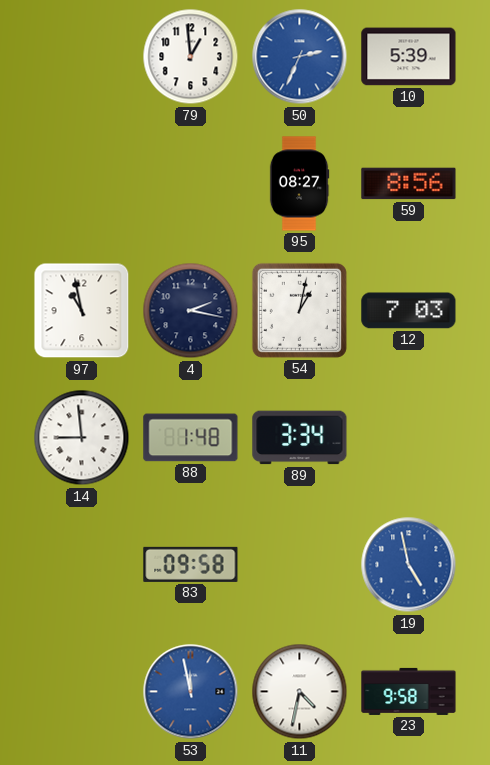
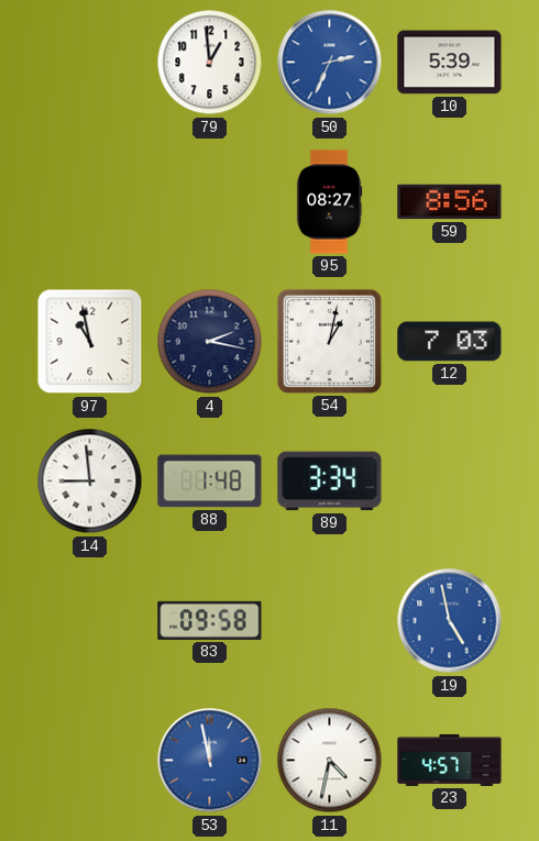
23: 9:58 -> 4:57 (450, 760)
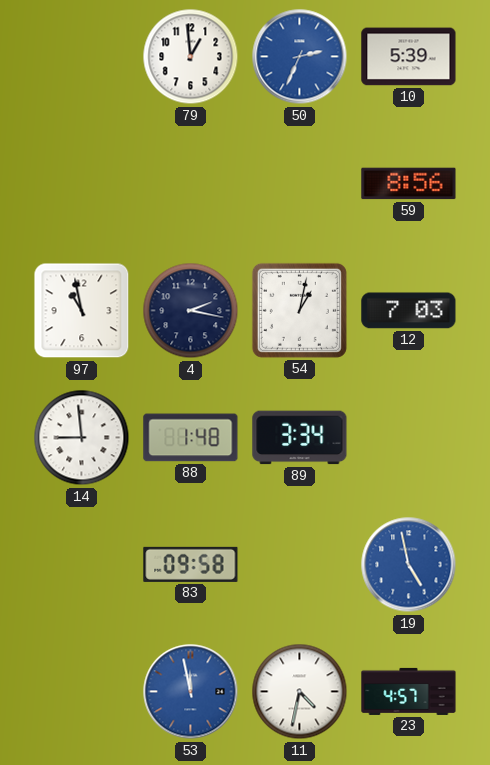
95: 08:27 -> none (329, 202)
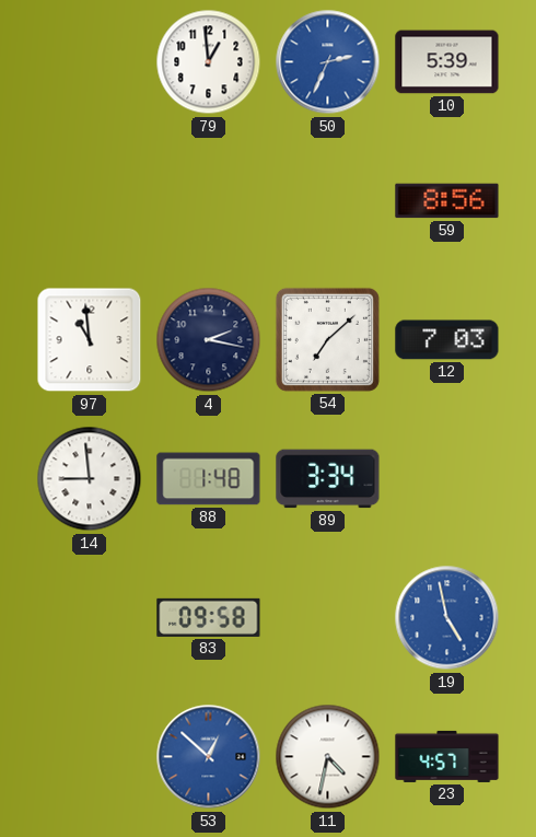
97: 10:58 -> 10:59 (90, 340)
54: 1:02 -> 7:08 (327, 339)
53: 11:58 -> 12:52 (209, 757)
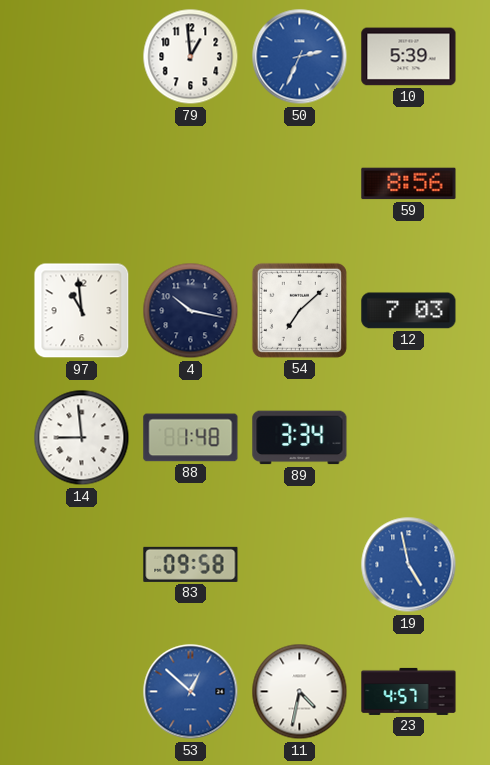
4: 2:17 -> 10:17 (191, 311)
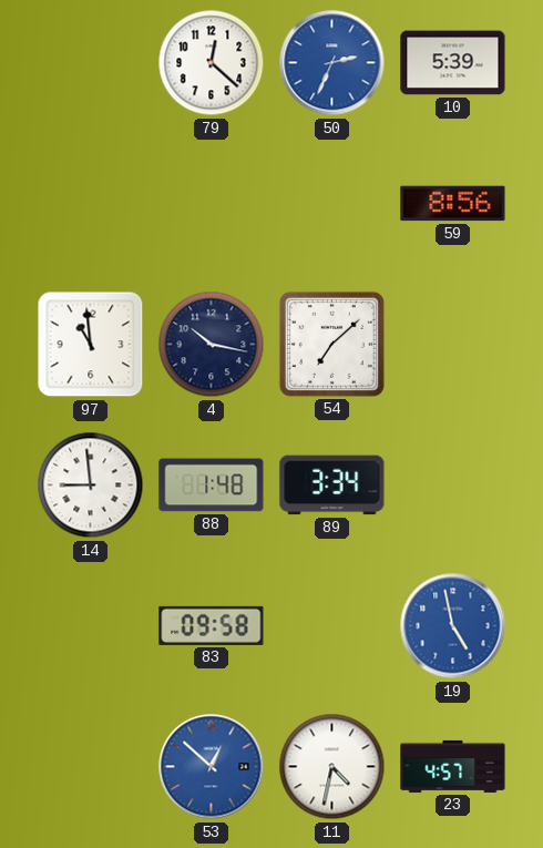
79: 12:59 -> 12:22 (212, 63)
12: 7:03 -> none (409, 311)
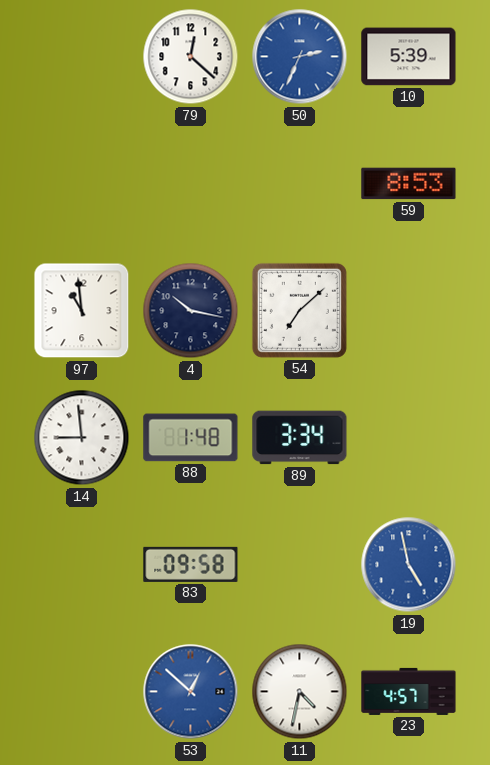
59: 8:56 -> 8:53 (409, 184)
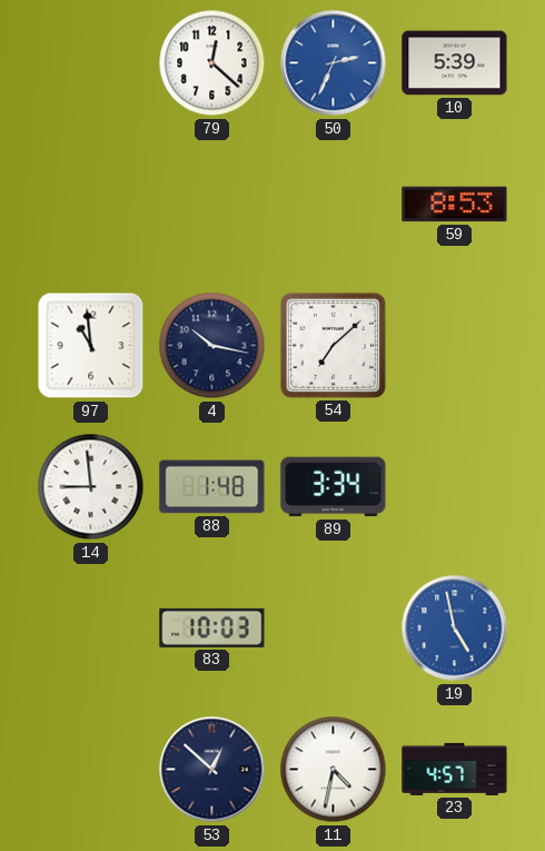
83: 09:58 -> 10:03 (212, 627)
53 dial: blue -> navy (212, 770)
